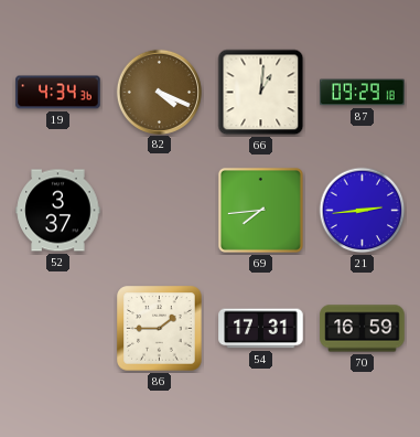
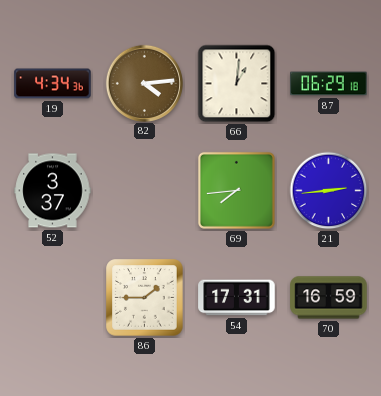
82: 4:19 -> 4:14 (144, 83)
87: 09:29 -> 06:29 (329, 84)
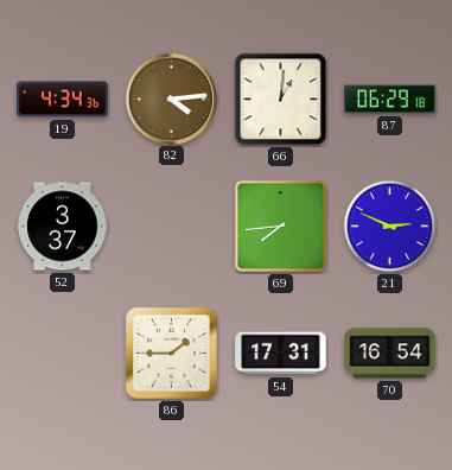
21: 2:44 -> 2:49 (390, 227)
70: 16:59 -> 16:54 (390, 354)
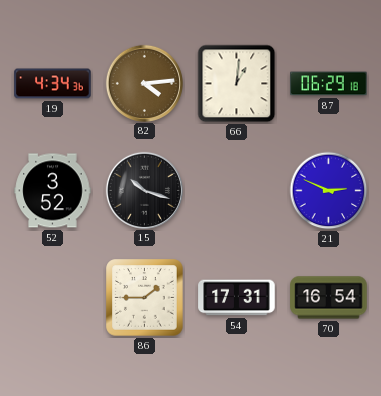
52: 3:37 -> 3:52 (53, 191)
15: none -> 10:18 (144, 190)
69: 7:44 -> none (280, 226)
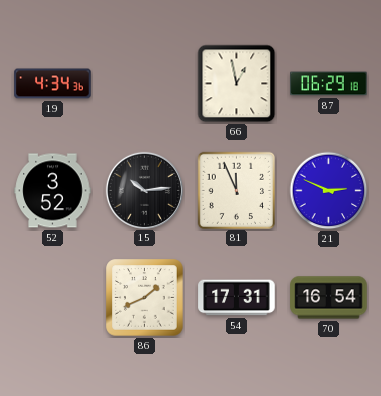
82: 4:14 -> none (144, 83)
66: 1:01 -> 12:58 (237, 84)
15: 10:18 -> 10:14 (144, 190)
81: none -> 11:56 (236, 190)
86: 1:45 -> 1:41 (145, 298)
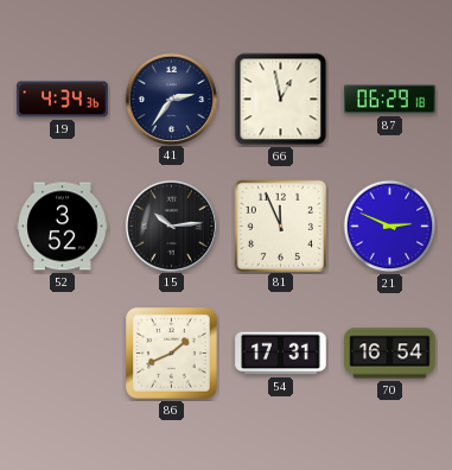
41: none -> 2:36 (171, 99)
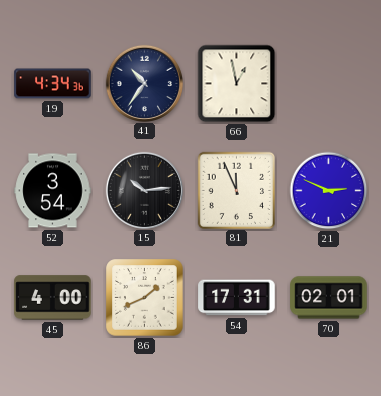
41: 2:36 -> 10:36 (144, 83)
87: 06:29 -> none (390, 100)
52: 3:52 -> 3:54 (53, 191)
45: none -> 4:00 (53, 298)
70: 16:54 -> 02:01 (329, 298)
